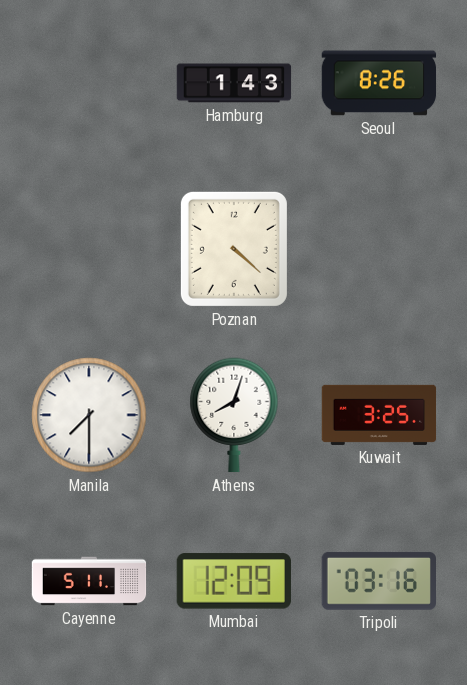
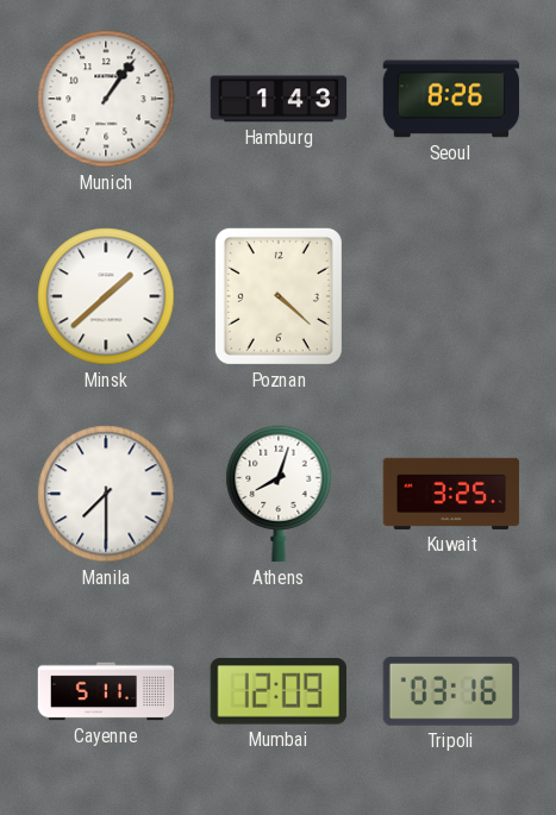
Munich: none -> 1:06 (106, 99)
Minsk: none -> 1:38 (106, 296)
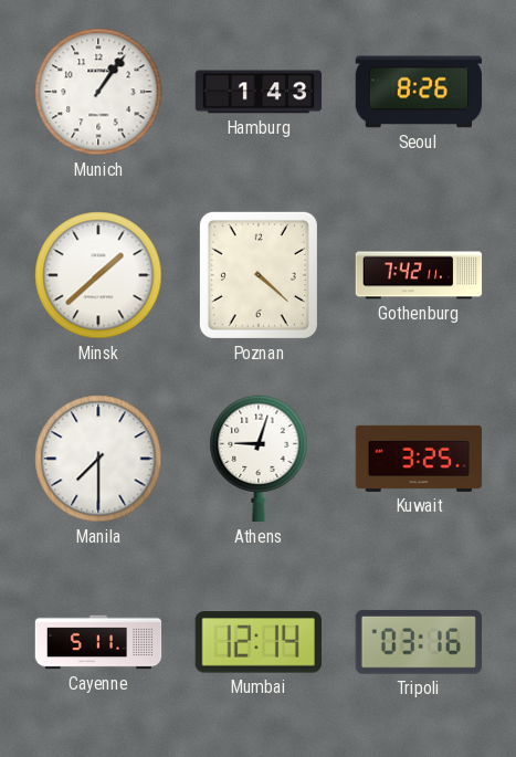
Gothenburg: none -> 7:42 (419, 275)
Athens: 8:03 -> 9:03 (259, 459)
Mumbai: 12:09 -> 12:14 (259, 642)
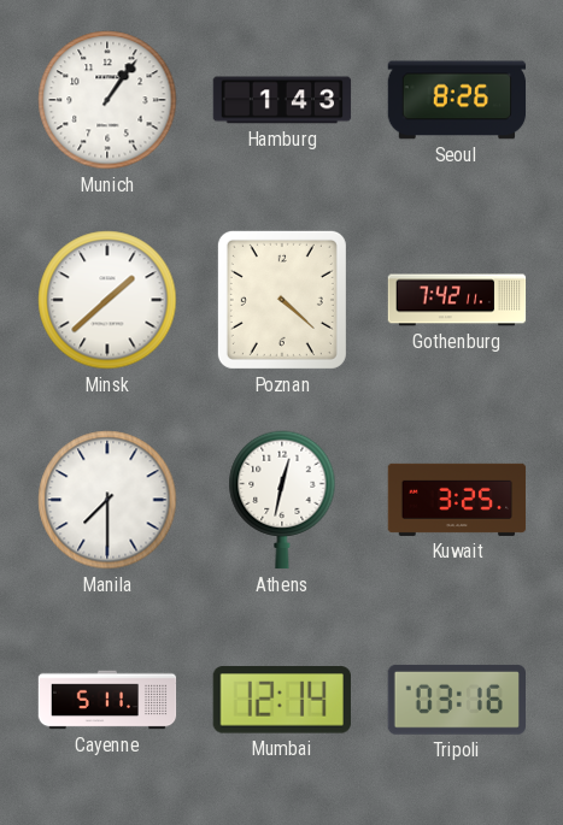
Athens: 9:03 -> 12:32 (282, 500)
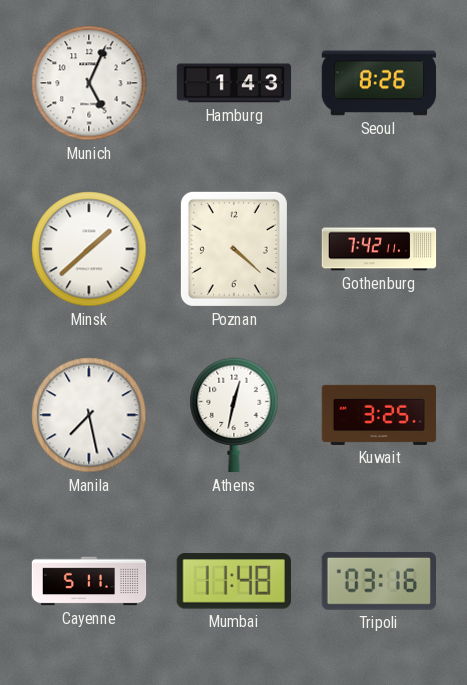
Munich: 1:06 -> 5:04 (89, 83)
Manila: 7:30 -> 7:28 (89, 415)
Mumbai: 12:14 -> 11:48 (234, 581)
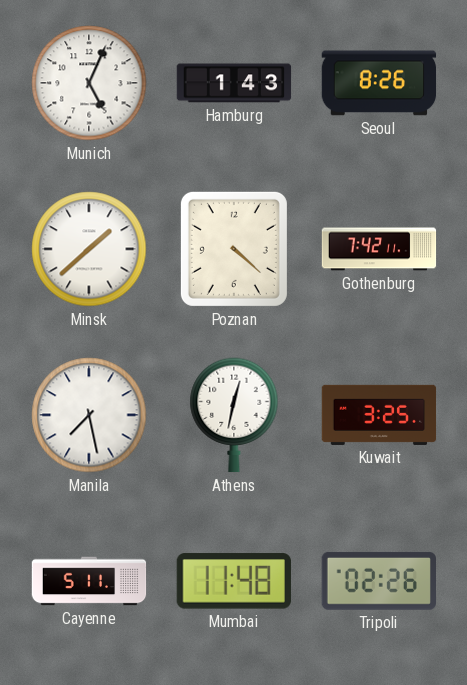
Tripoli: 03:16 -> 02:26 (378, 581)
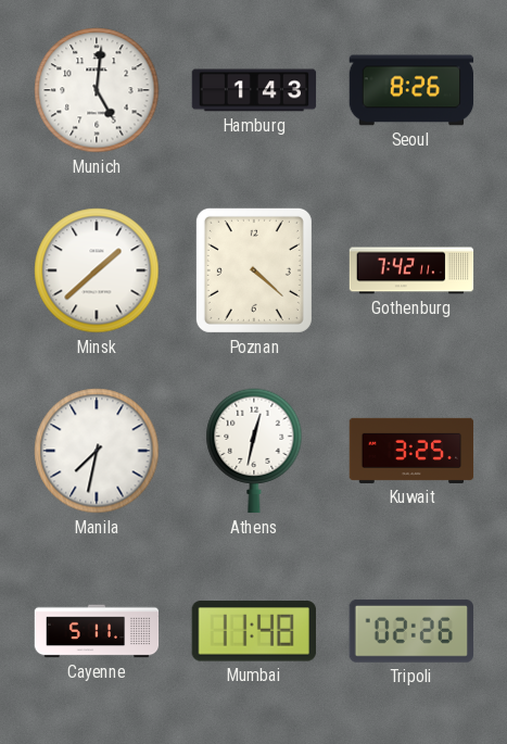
Munich: 5:04 -> 5:01 (97, 90)
Manila: 7:28 -> 7:32 (97, 451)
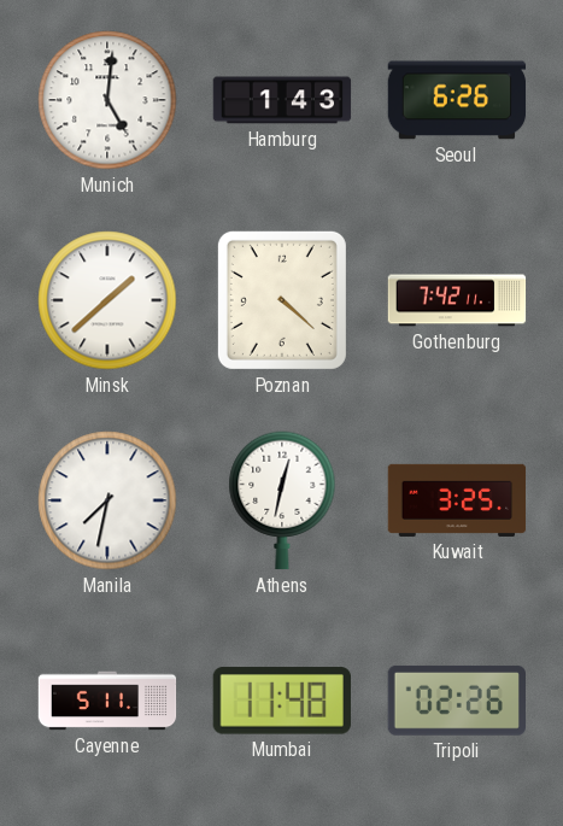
Seoul: 8:26 -> 6:26 (457, 100)
